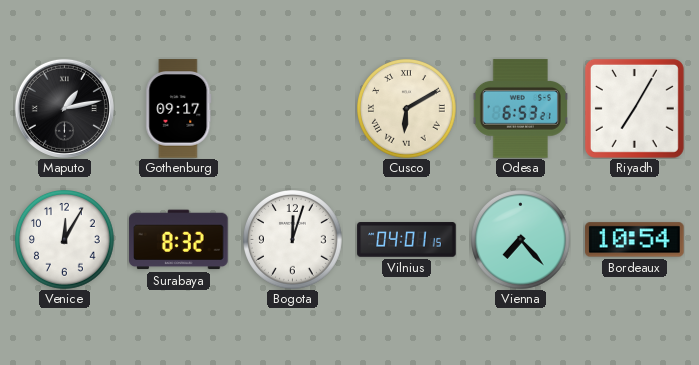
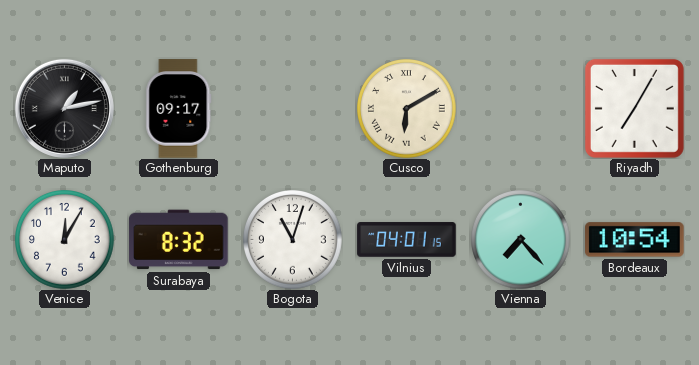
Odesa: 6:53 -> none (520, 109)
Bogota: 12:03 -> 11:03 (293, 240)
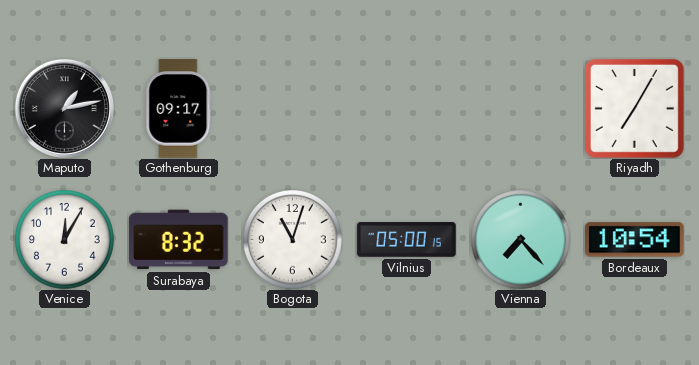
Cusco: 6:10 -> none (407, 109)
Vilnius: 04:01 -> 05:00 (407, 240)
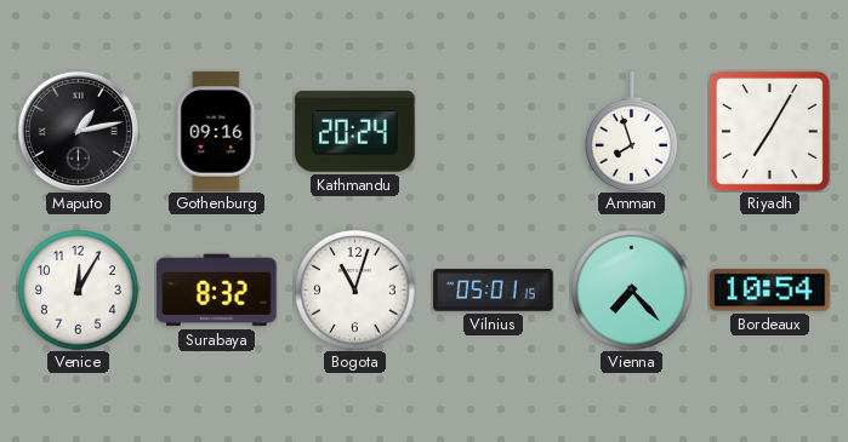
Gothenburg: 09:17 -> 09:16 (217, 132)
Kathmandu: none -> 20:24 (355, 132)
Amman: none -> 7:57 (631, 132)
Vilnius: 05:00 -> 05:01 (494, 291)
